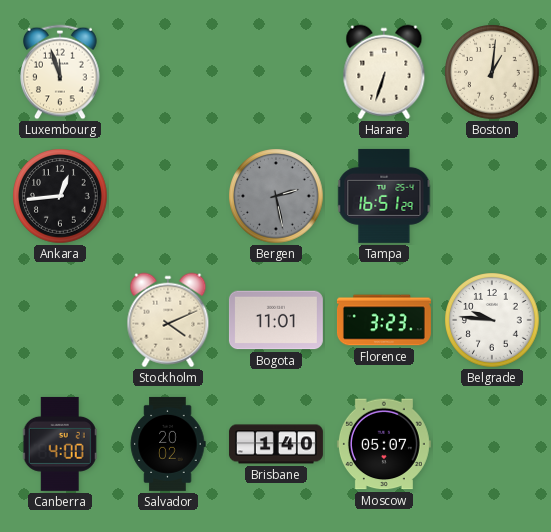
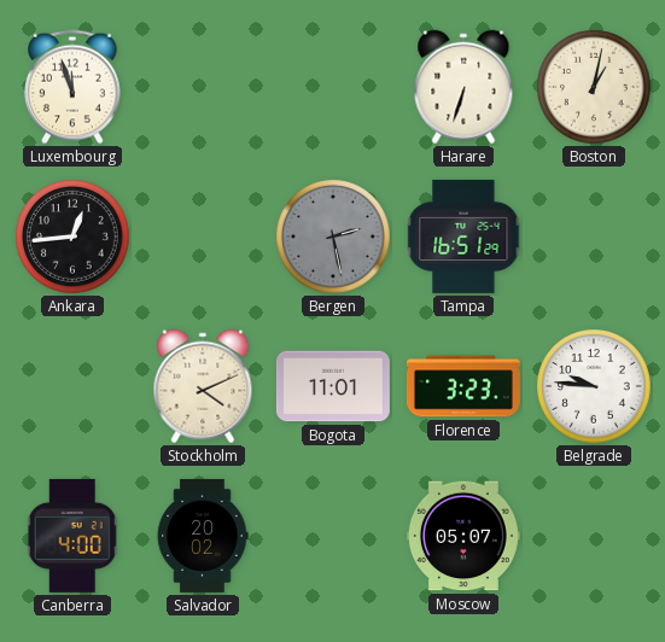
Boston: 1:01 -> 1:02 (594, 87)
Brisbane: 1:40 -> none (276, 444)
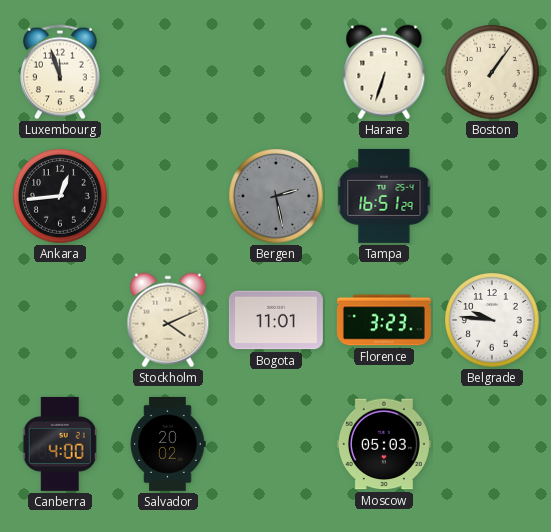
Boston: 1:02 -> 1:06 (492, 72)
Moscow: 05:07 -> 05:03 (384, 444)
